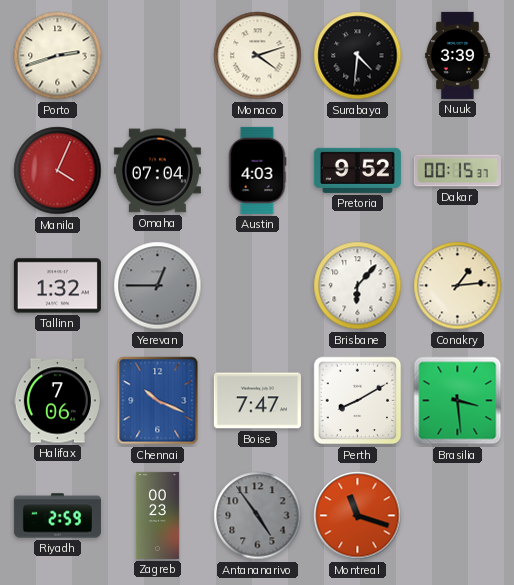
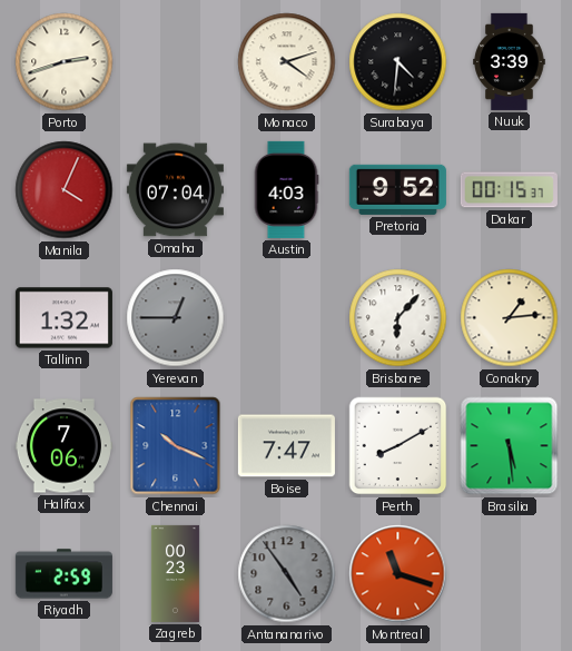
Brasilia: 3:29 -> 5:29 (510, 446)
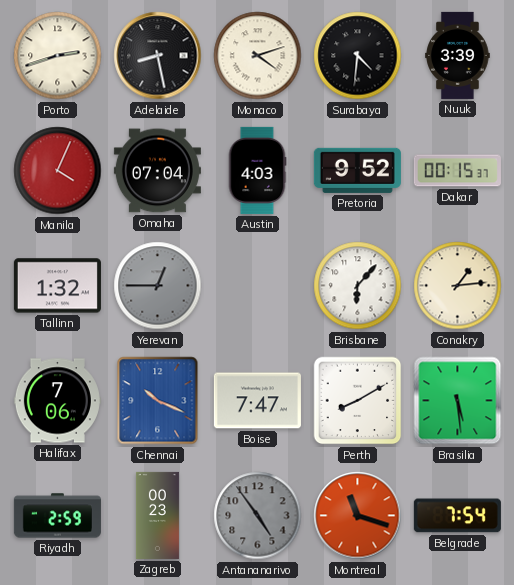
Adelaide: none -> 8:28 (158, 56)
Belgrade: none -> 7:54 (457, 516)
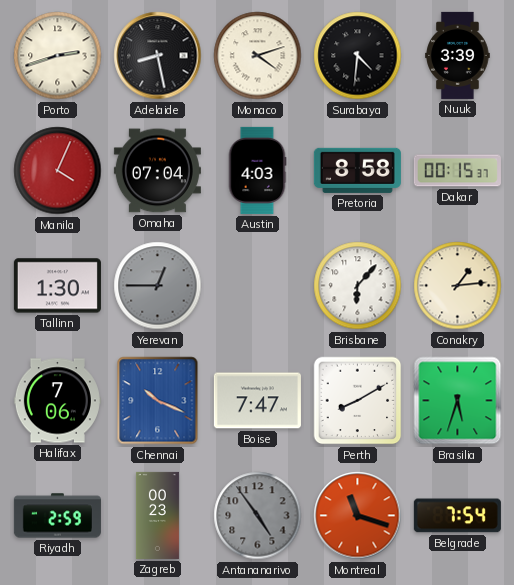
Pretoria: 9:52 -> 8:58 (357, 170)
Tallinn: 1:32 -> 1:30 (57, 286)
Brasilia: 5:29 -> 5:33 (458, 401)
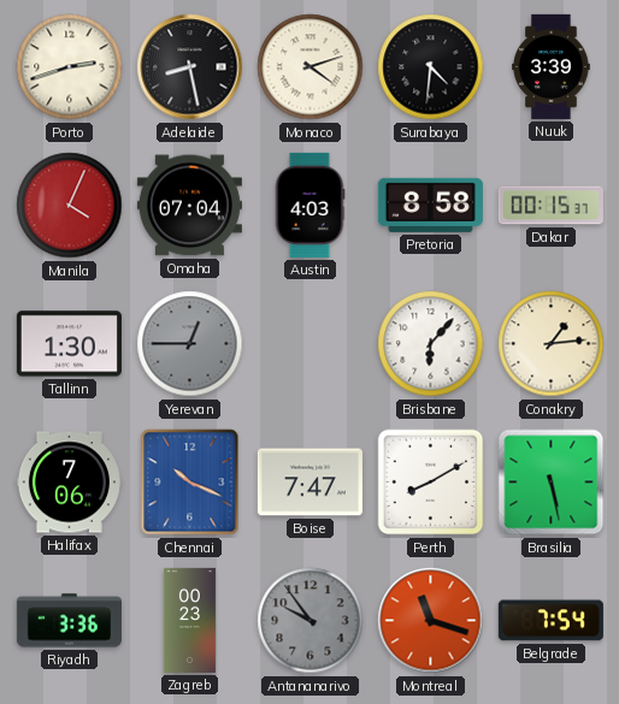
Brasilia: 5:33 -> 5:28 (552, 483)
Riyadh: 2:59 -> 3:36 (69, 621)
Antananarivo: 4:54 -> 9:54 (311, 621)
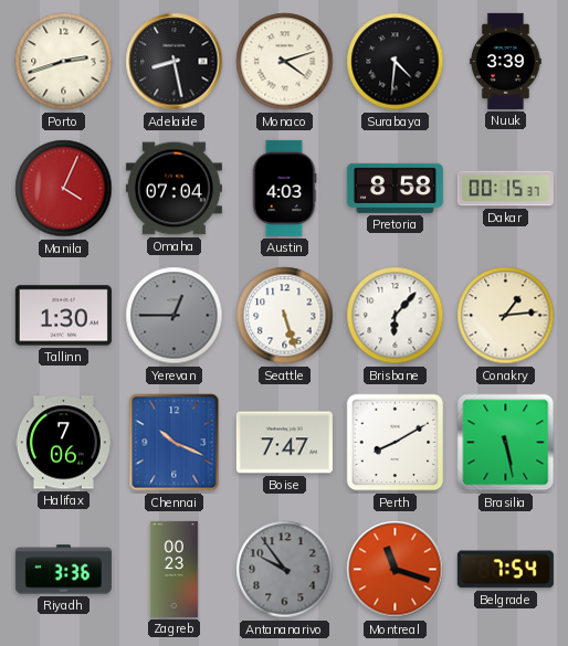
Seattle: none -> 5:27 (285, 316)
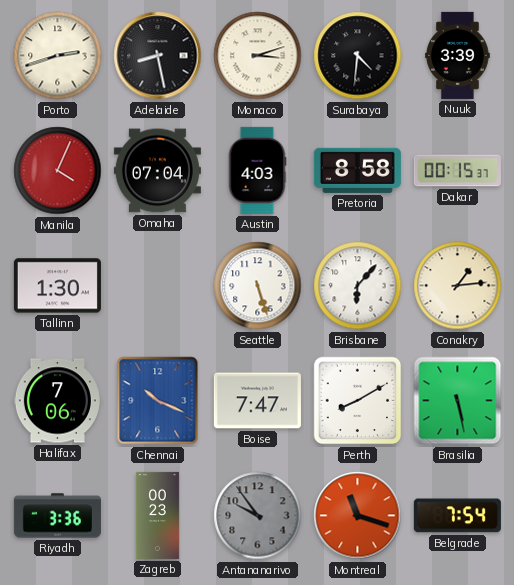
Monaco: 4:12 -> 3:12 (258, 56)
Yerevan: 12:45 -> none (175, 316)
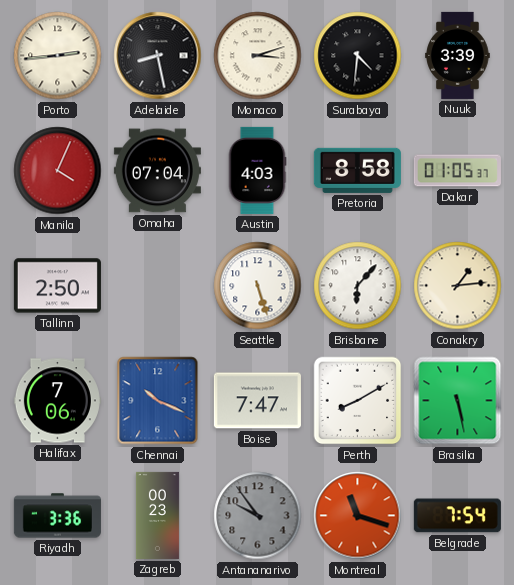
Porto: 2:42 -> 2:44 (58, 56)
Dakar: 00:15 -> 01:05 (457, 171)
Tallinn: 1:30 -> 2:50 (57, 286)
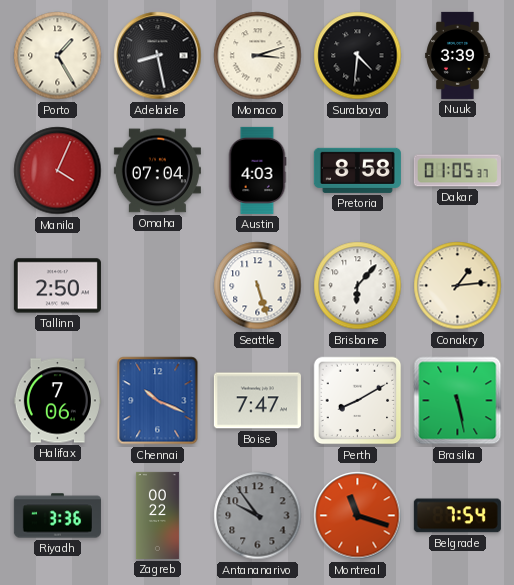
Porto: 2:44 -> 1:25 (58, 56)
Zagreb: 00:23 -> 00:22 (157, 515)
